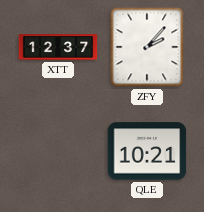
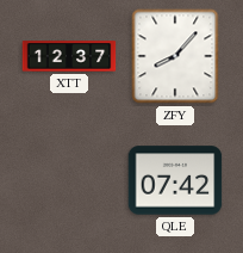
ZFY: 2:07 -> 8:07 (175, 56)
QLE: 10:21 -> 07:42 (175, 180)
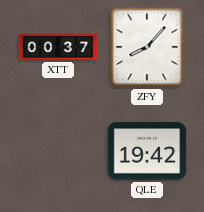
XTT: 12:37 -> 00:37 (58, 47)
QLE: 07:42 -> 19:42 (147, 151)
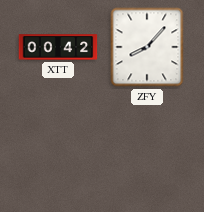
XTT: 00:37 -> 00:42 (58, 47)
QLE: 19:42 -> none (147, 151)
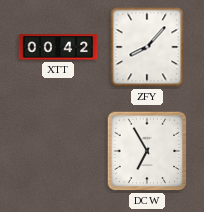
DCW: none -> 6:55 (147, 151)
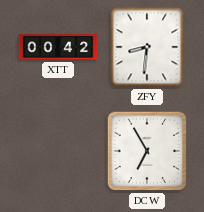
ZFY: 8:07 -> 8:31 (147, 47)
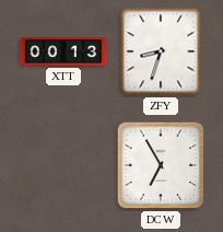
XTT: 00:42 -> 00:13 (63, 51)
ZFY: 8:31 -> 8:33 (161, 51)
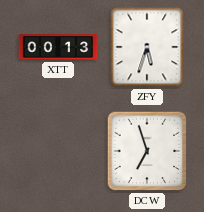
ZFY: 8:33 -> 5:33 (147, 47)
DCW: 6:55 -> 6:57 (147, 151)
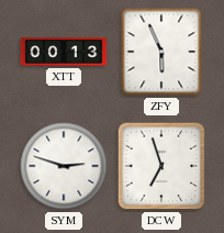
ZFY: 5:33 -> 5:56 (161, 52)
SYM: none -> 2:48 (64, 166)
